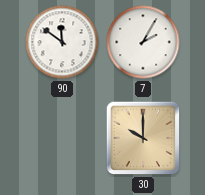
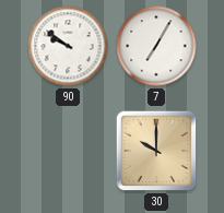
90: 11:51 -> 9:51 (68, 46)
7: 2:05 -> 7:05 (156, 46)
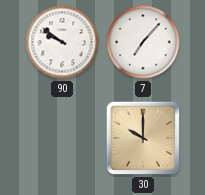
7: 7:05 -> 7:07 (143, 42)
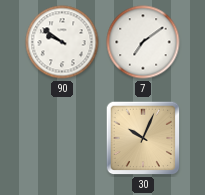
7: 7:07 -> 7:09 (143, 42)
30: 10:00 -> 10:04 (143, 138)
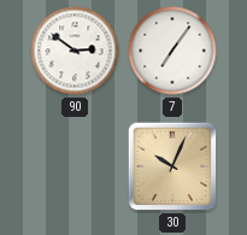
90: 9:51 -> 2:51 (75, 51)
7: 7:09 -> 7:06 (172, 51)
